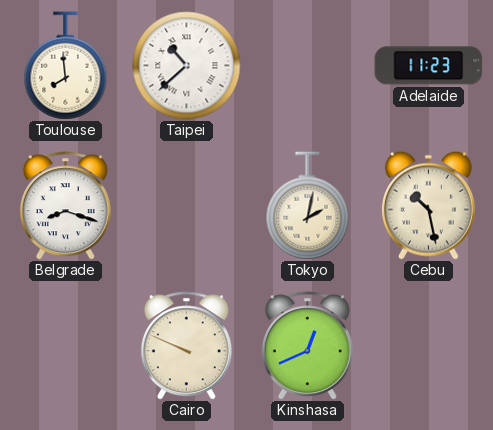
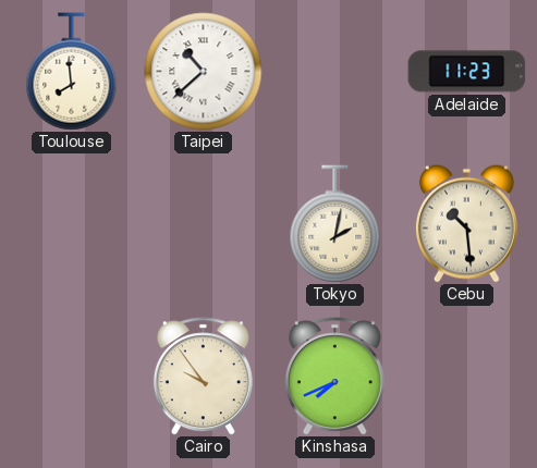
Belgrade: 8:18 -> none (65, 206)
Cebu: 10:28 -> 10:29 (466, 223)
Cairo: 9:49 -> 9:54 (203, 377)
Kinshasa: 12:41 -> 7:41 (334, 377)
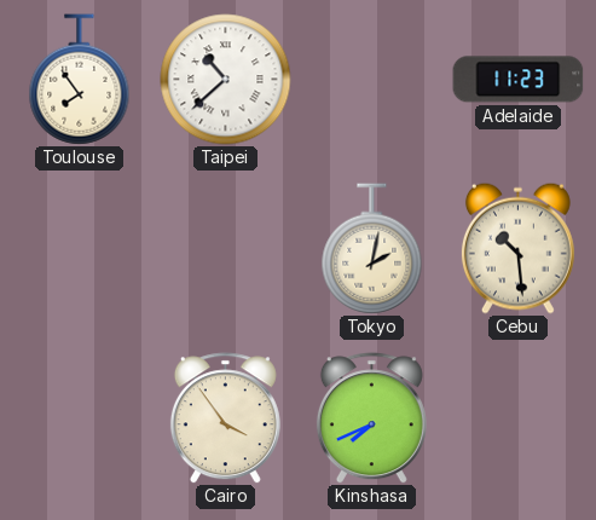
Toulouse: 7:59 -> 7:54 (80, 80)
Cairo: 9:54 -> 3:54 (225, 418)
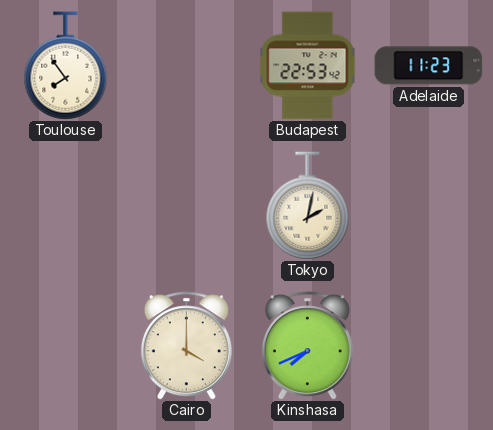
Taipei: 10:38 -> none (226, 80)
Budapest: none -> 22:53 (308, 66)
Cebu: 10:29 -> none (517, 248)
Cairo: 3:54 -> 4:00 (186, 346)
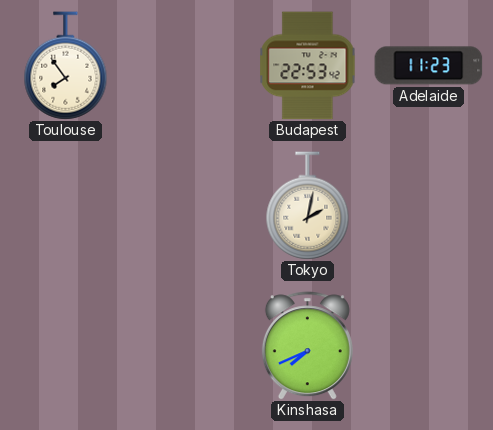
Cairo: 4:00 -> none (186, 346)
